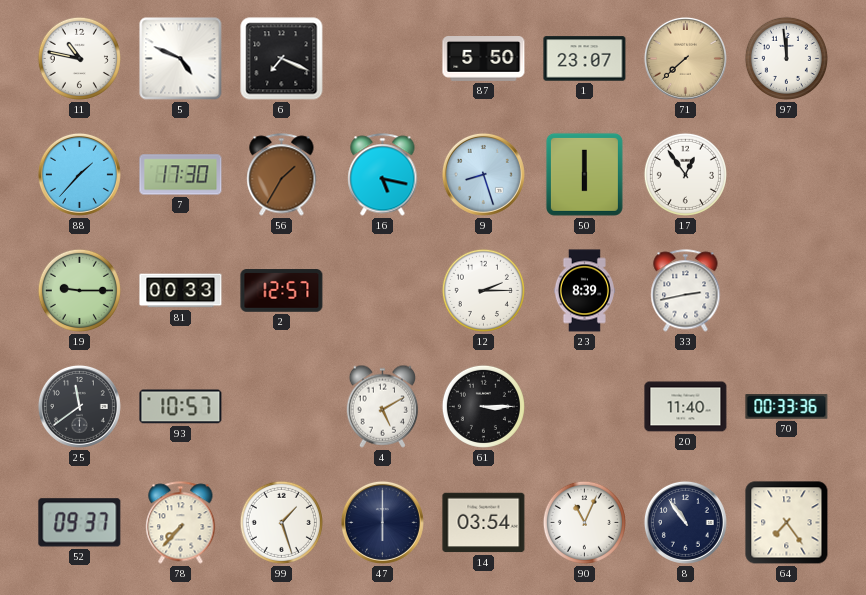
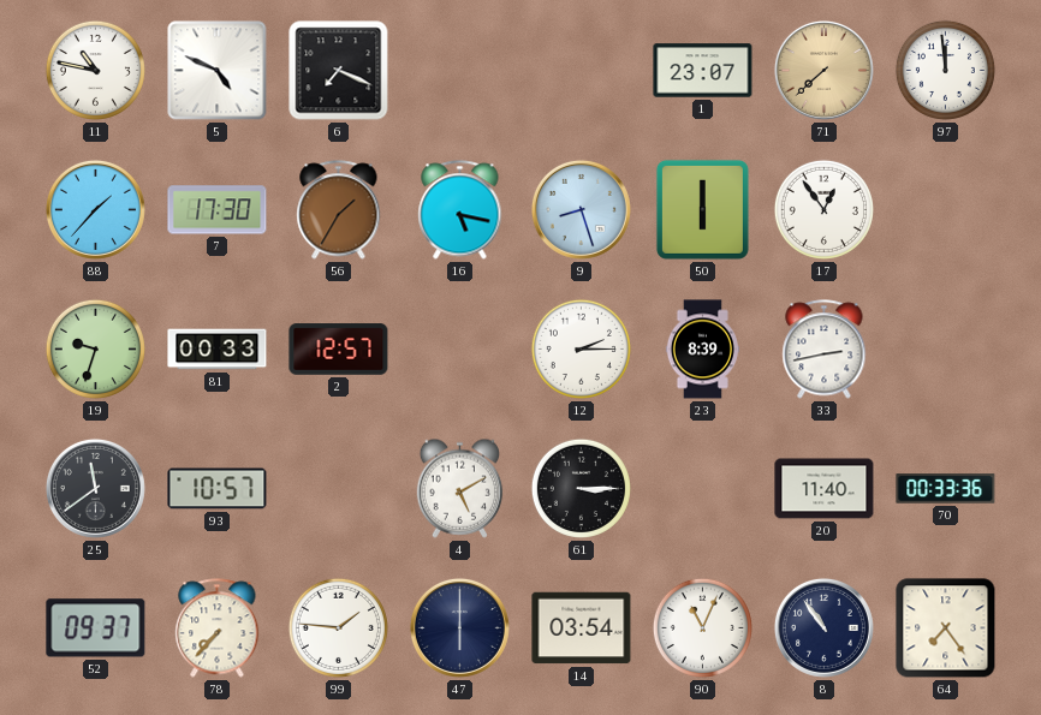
87: 5:50 -> none (484, 59)
19: 9:15 -> 9:33 (95, 348)
99: 1:27 -> 1:46 (338, 627)
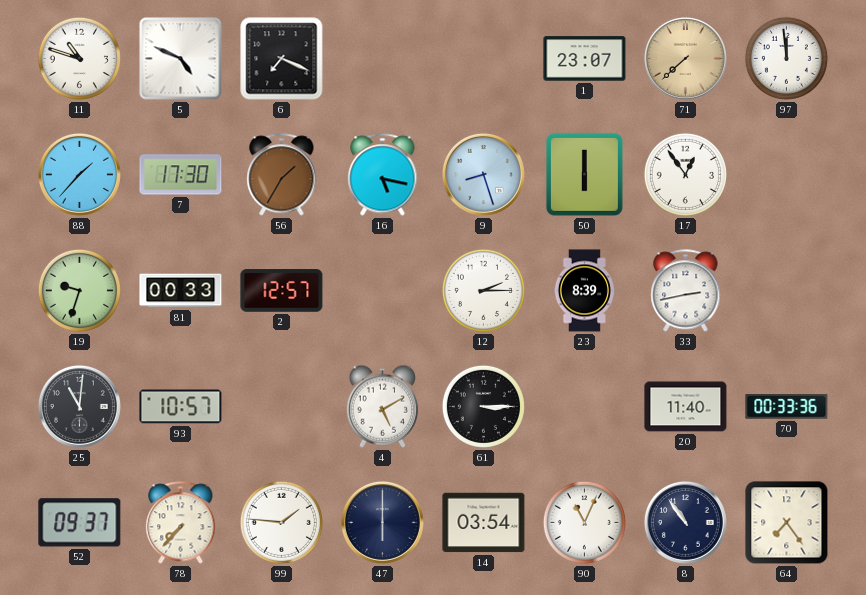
11: 10:47 -> 10:48 (79, 58)
25: 11:39 -> 11:01 (79, 406)
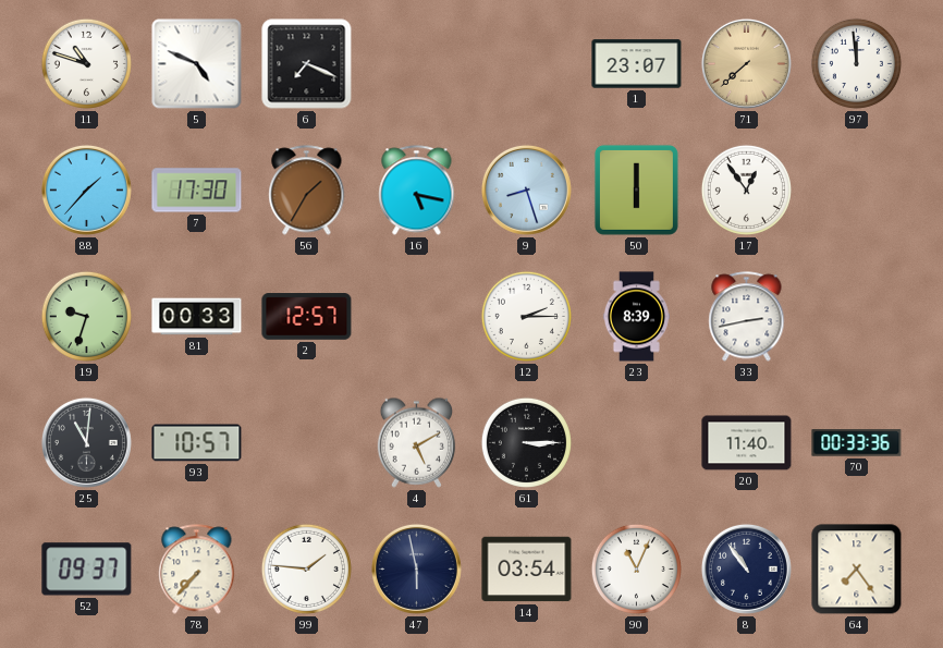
47: 6:00 -> 5:58 (416, 568)
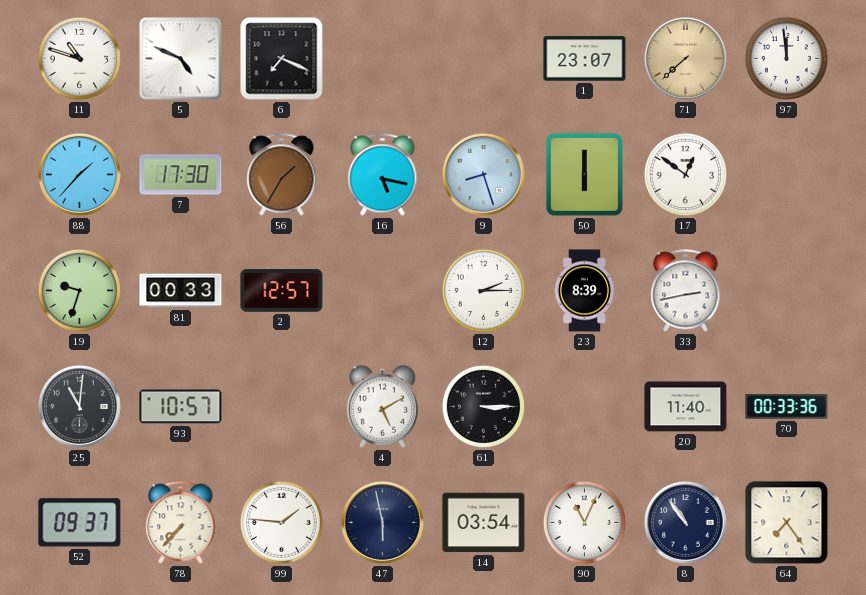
17: 12:54 -> 12:51 (685, 174)
